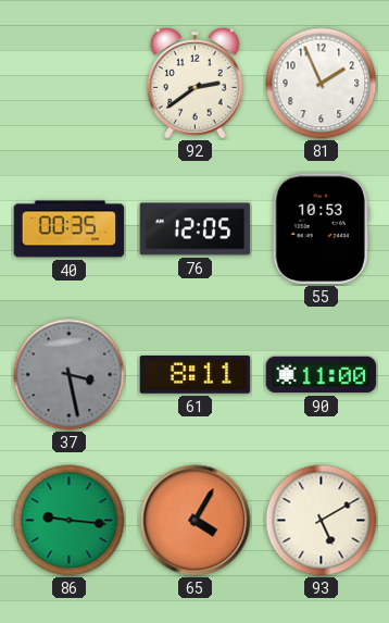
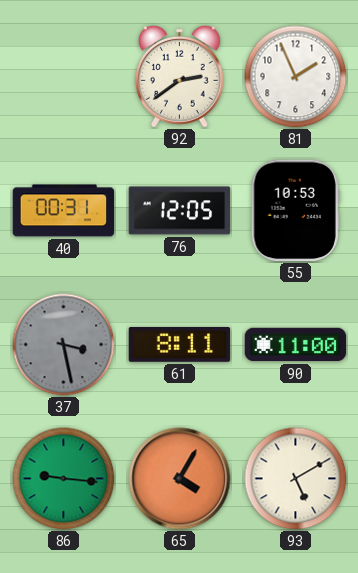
40: 00:35 -> 00:31 (64, 211)
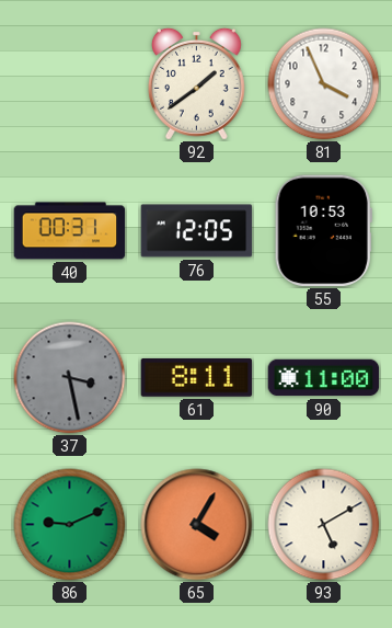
92: 2:39 -> 1:39 (196, 83)
81: 1:56 -> 3:56 (324, 84)
86: 9:16 -> 9:11 (70, 525)
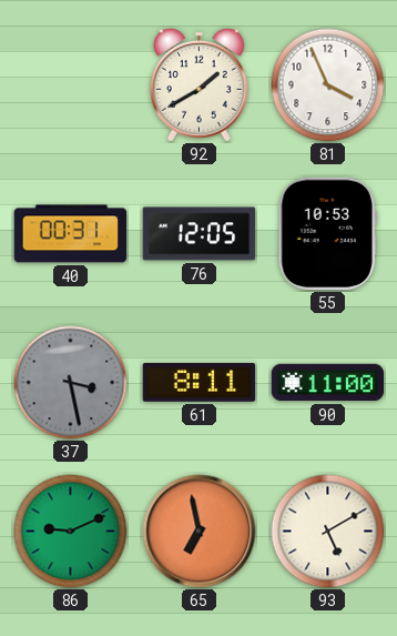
92: 1:39 -> 1:40 (198, 84)
65: 4:05 -> 6:58 (200, 532)
